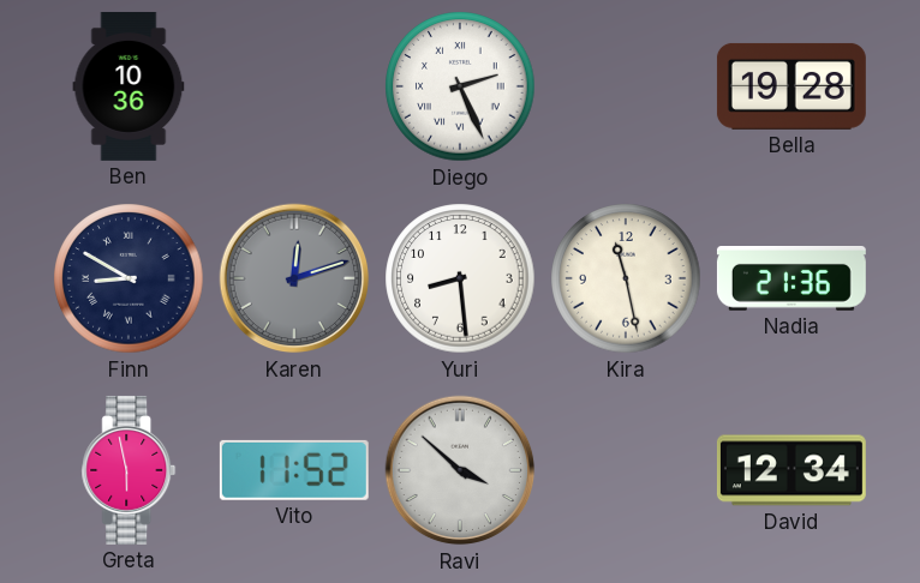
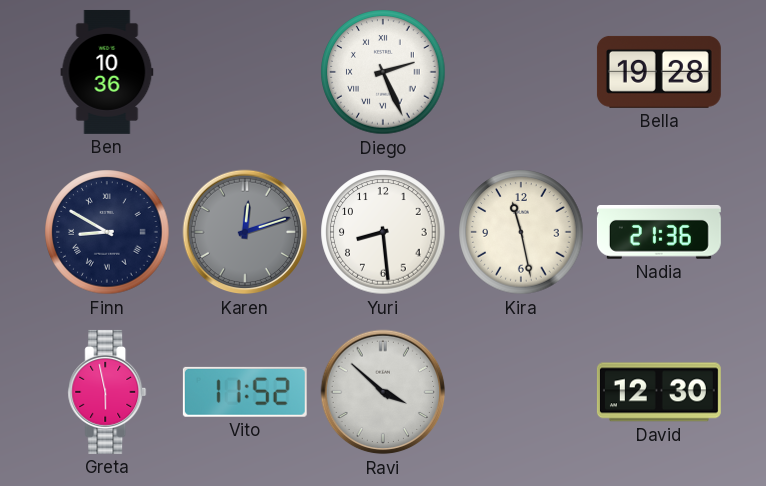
David: 12:34 -> 12:30 (659, 392)
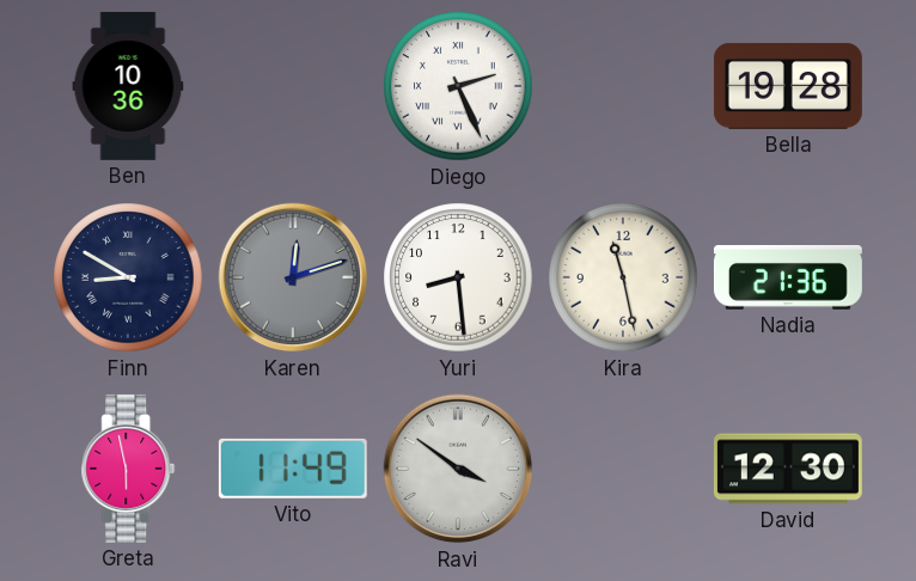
Vito: 11:52 -> 11:49 (293, 469)
Ravi: 3:52 -> 3:51 (458, 469)
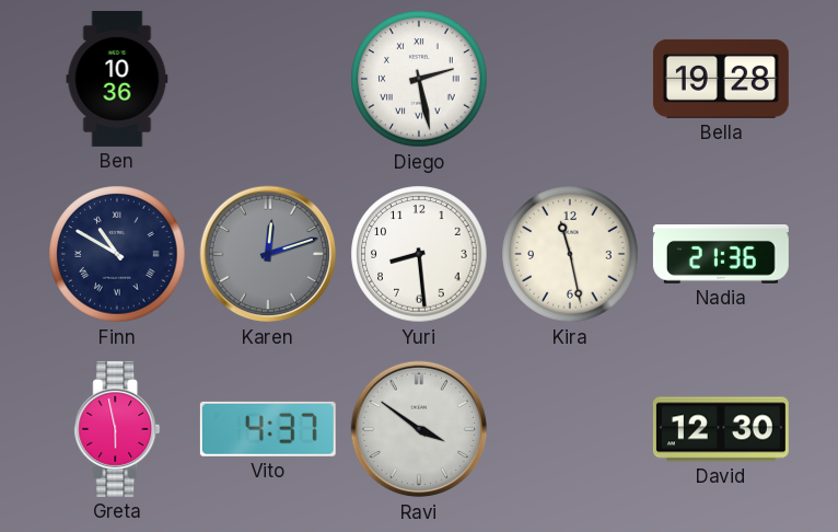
Diego: 2:26 -> 2:28 (419, 79)
Finn: 8:50 -> 10:50 (117, 254)
Vito: 11:49 -> 4:37 (268, 429)
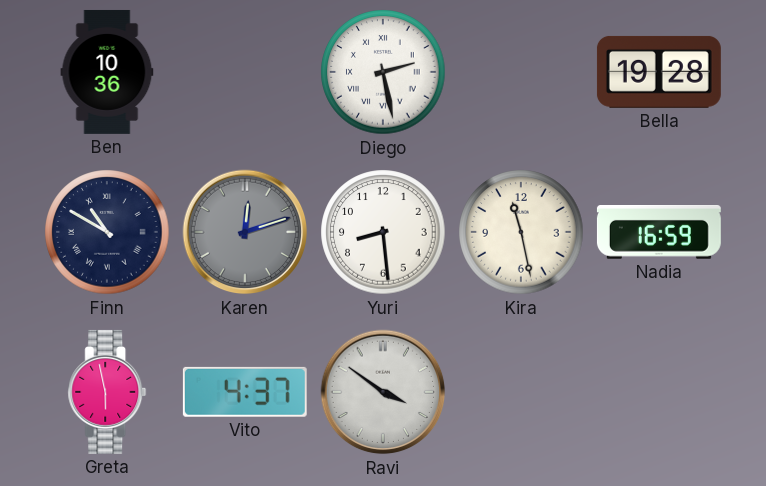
Nadia: 21:36 -> 16:59 (659, 233)
David: 12:30 -> none (721, 429)
